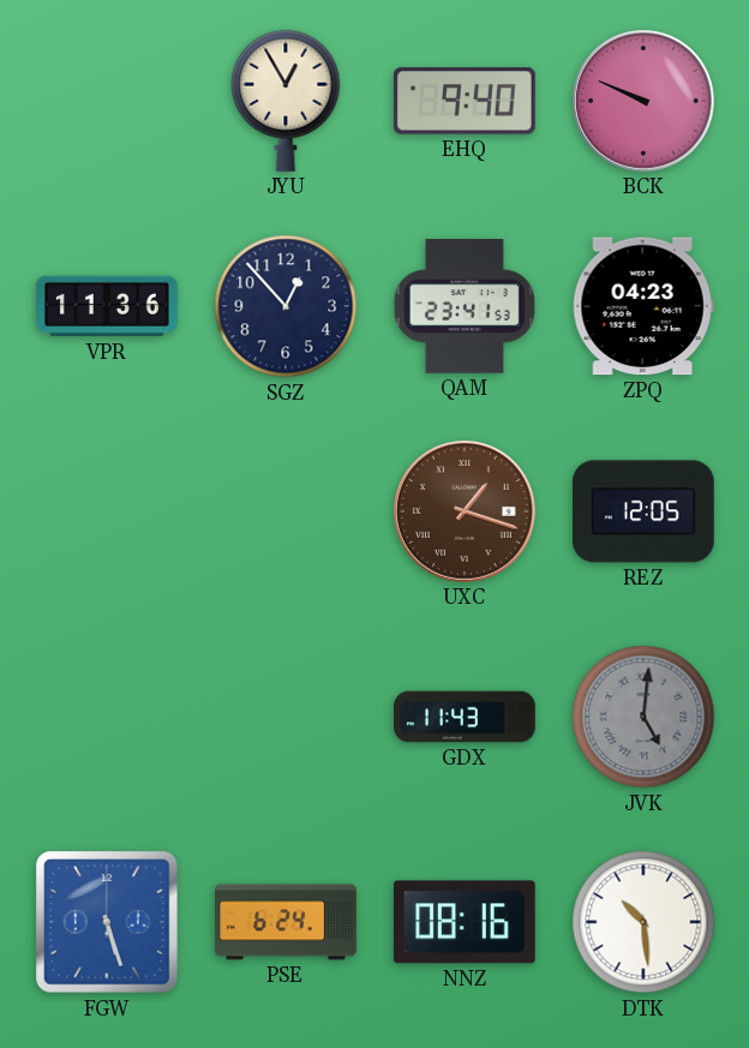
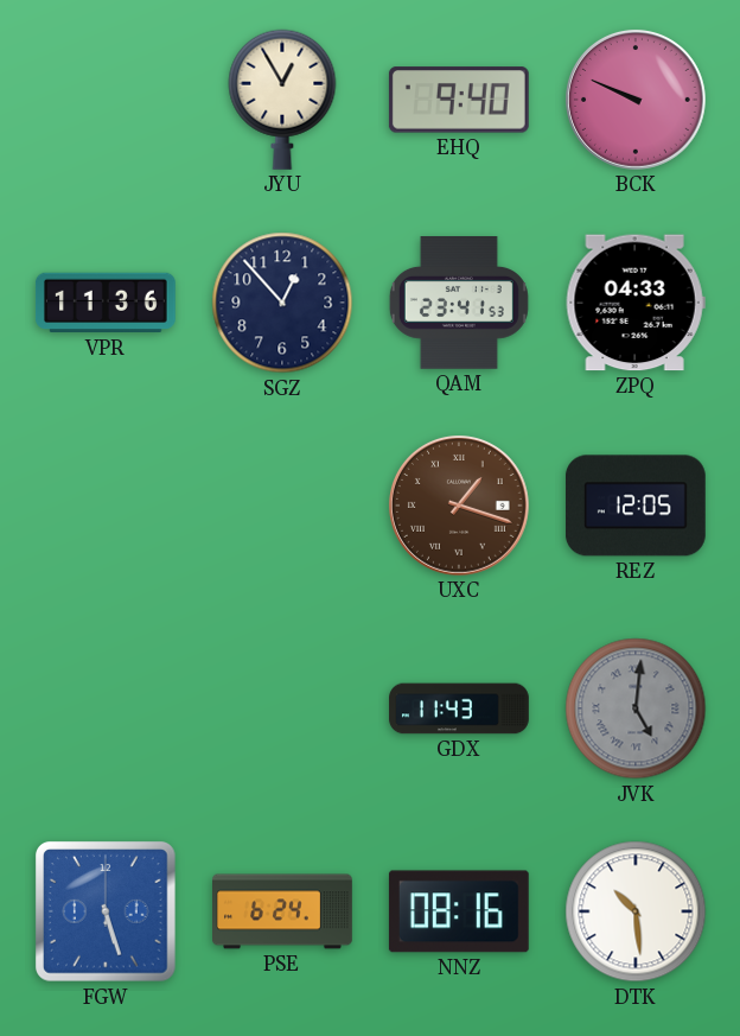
ZPQ: 04:23 -> 04:33 (636, 303)
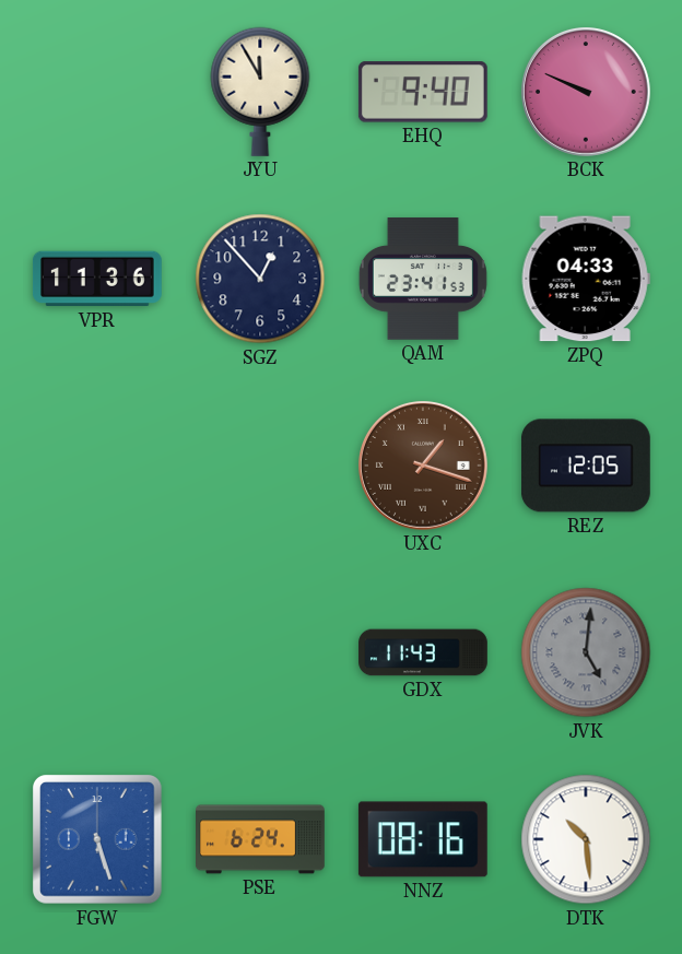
JYU: 12:55 -> 11:55 (260, 92)
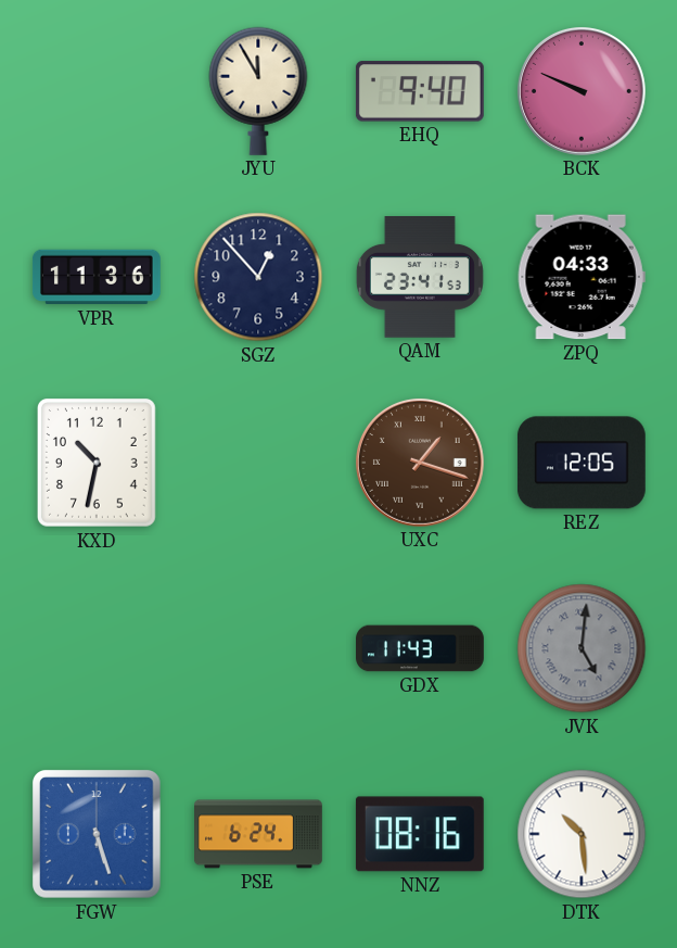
KXD: none -> 10:32 (97, 464)
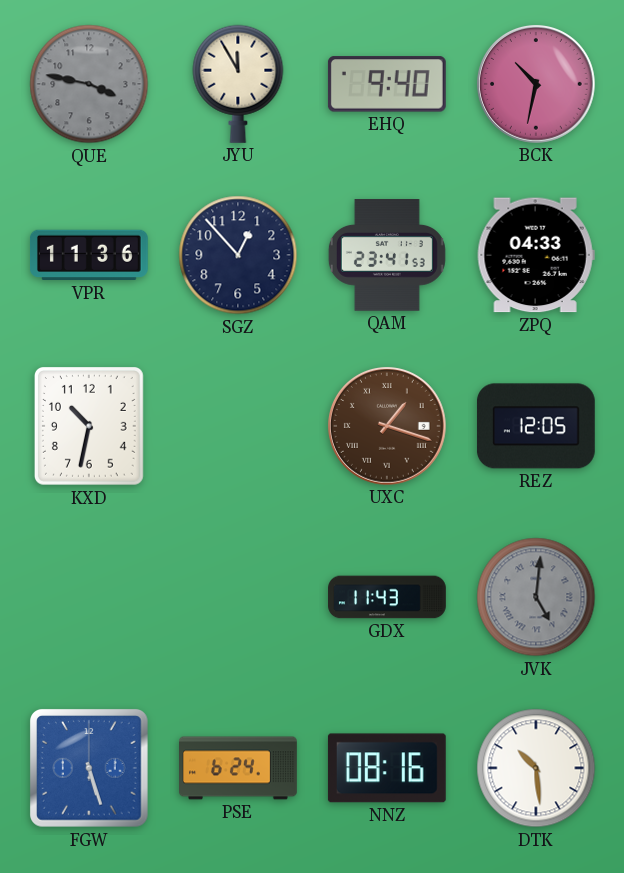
QUE: none -> 3:47 (89, 84)
BCK: 9:49 -> 10:32 (536, 84)
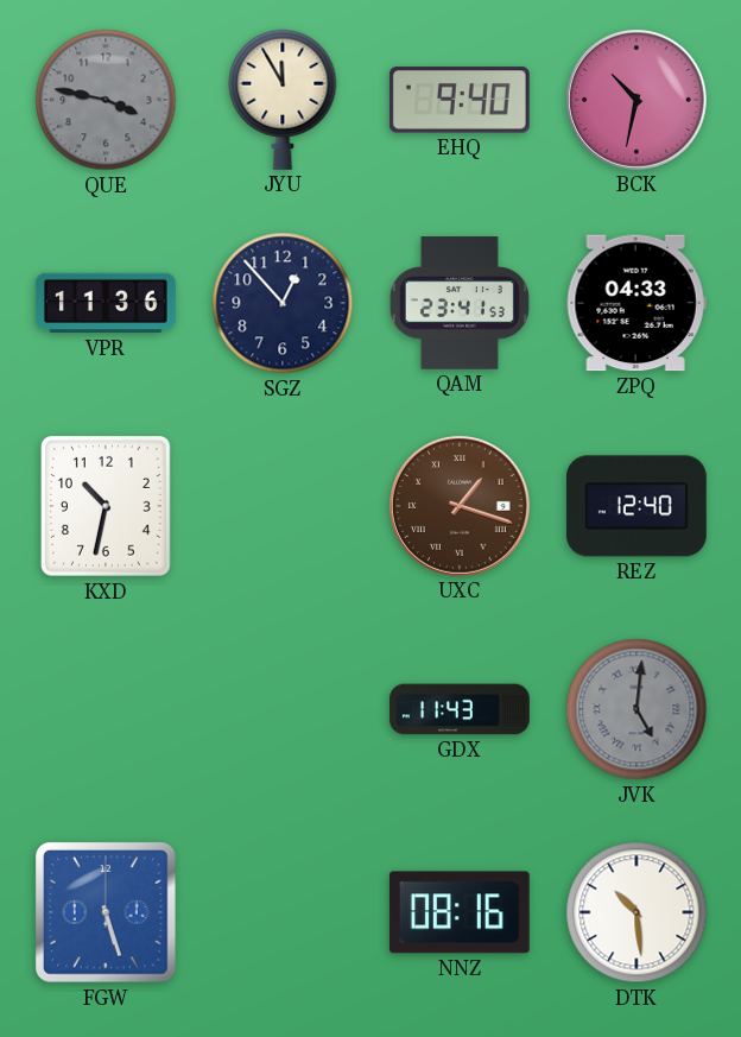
REZ: 12:05 -> 12:40 (636, 506)
PSE: 6:24 -> none (238, 768)
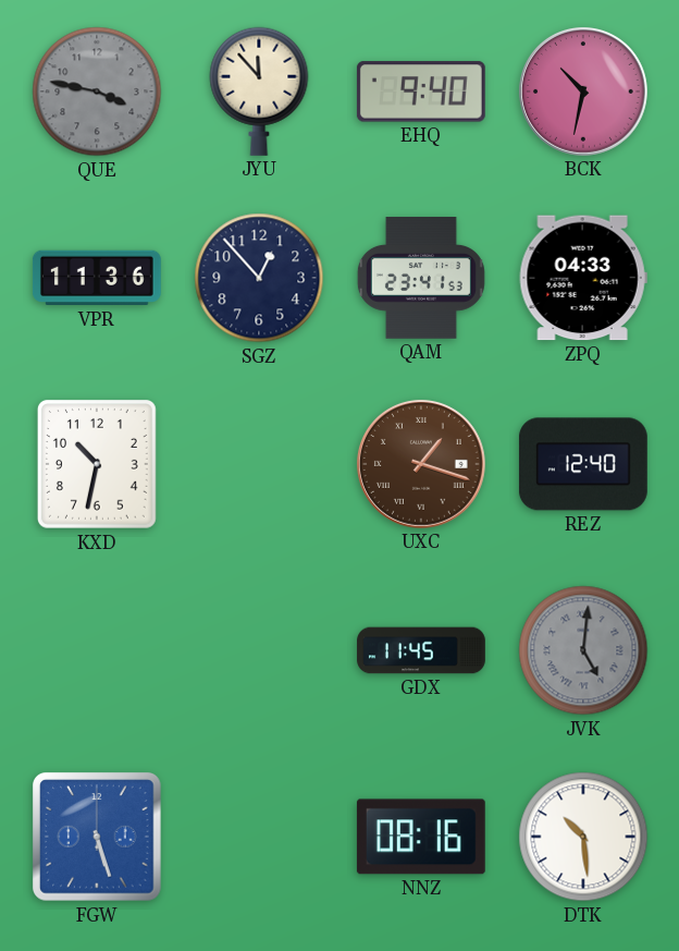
JYU: 11:55 -> 11:53 (259, 92)
GDX: 11:43 -> 11:45 (421, 650)
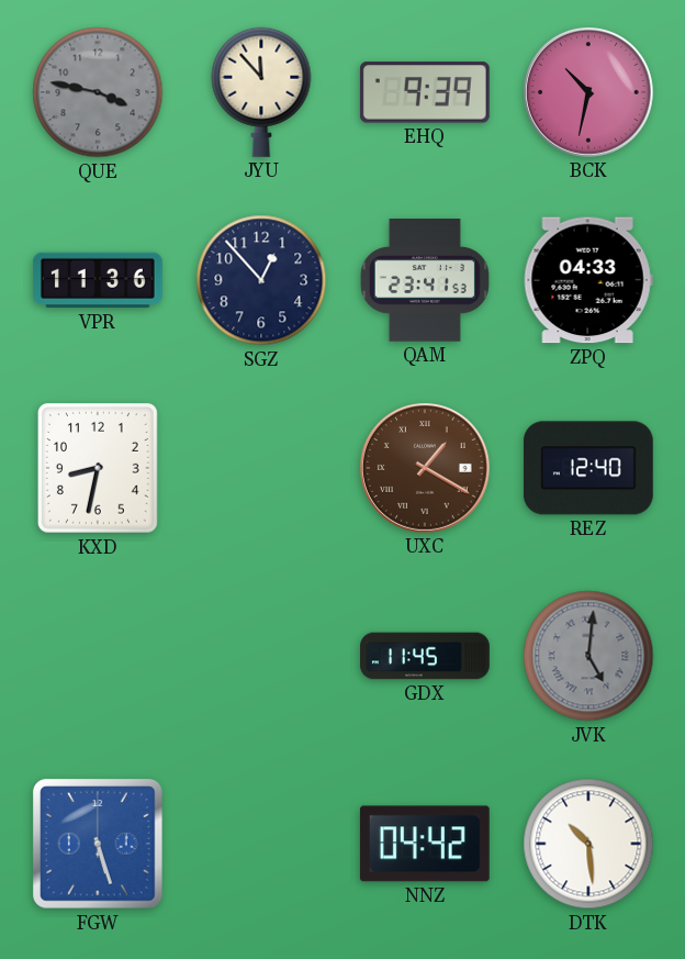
EHQ: 9:40 -> 9:39 (425, 92)
KXD: 10:32 -> 8:32 (98, 469)
UXC: 1:18 -> 1:20 (425, 468)
NNZ: 08:16 -> 04:42 (425, 844)
